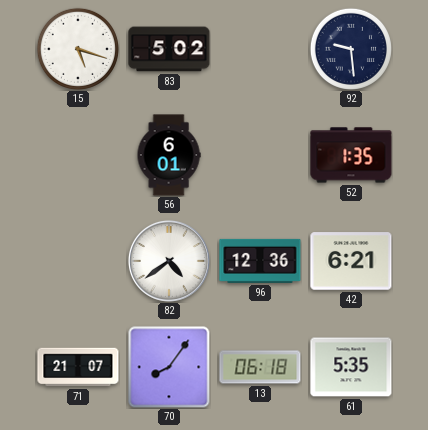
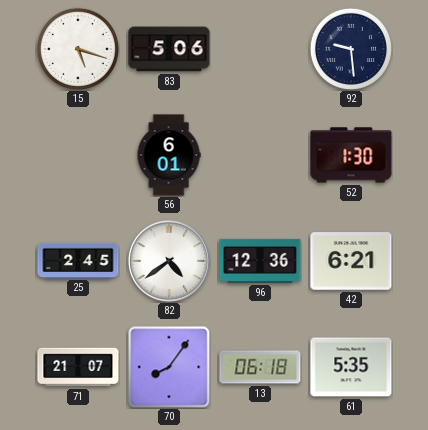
83: 5:02 -> 5:06 (169, 49)
52: 1:35 -> 1:30 (351, 155)
25: none -> 2:45 (78, 260)
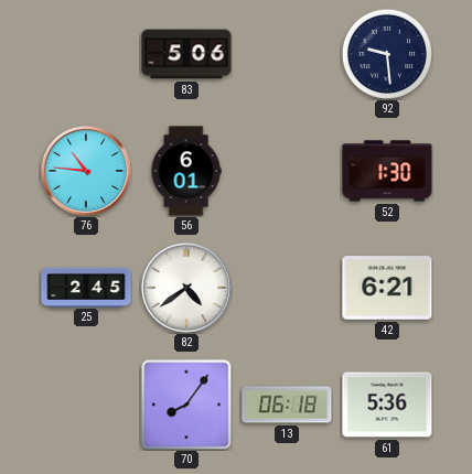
15: 5:18 -> none (78, 49)
76: none -> 10:46 (86, 171)
96: 12:36 -> none (260, 261)
71: 21:07 -> none (78, 367)
61: 5:35 -> 5:36 (387, 405)
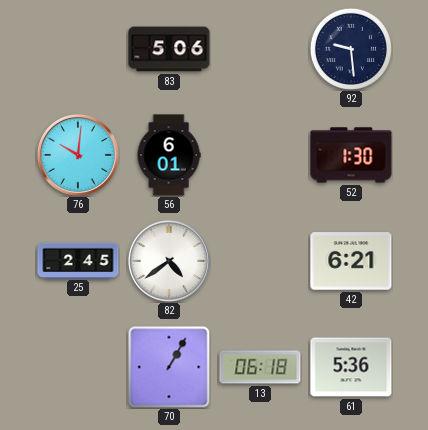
76: 10:46 -> 10:01 (78, 155)
70: 8:06 -> 1:05 (169, 367)
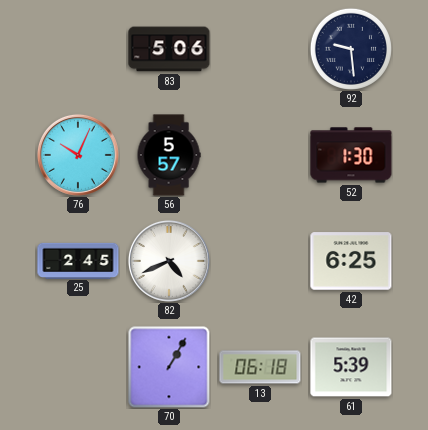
76: 10:01 -> 10:04 (78, 155)
56: 6:01 -> 5:57 (169, 155)
82: 4:39 -> 4:41 (169, 261)
42: 6:21 -> 6:25 (351, 261)
61: 5:36 -> 5:39 (351, 367)
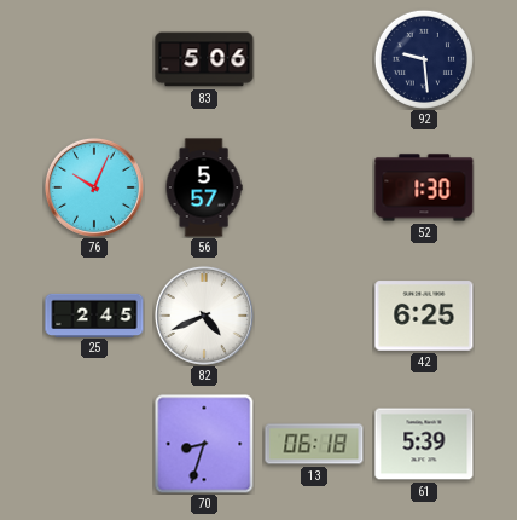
70: 1:05 -> 8:33 (204, 444)
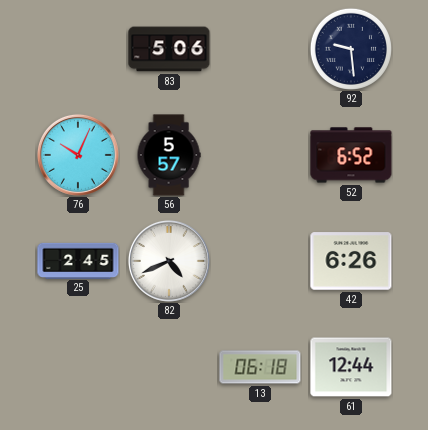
52: 1:30 -> 6:52 (351, 155)
42: 6:25 -> 6:26 (351, 261)
70: 8:33 -> none (204, 444)
61: 5:39 -> 12:44 (351, 367)
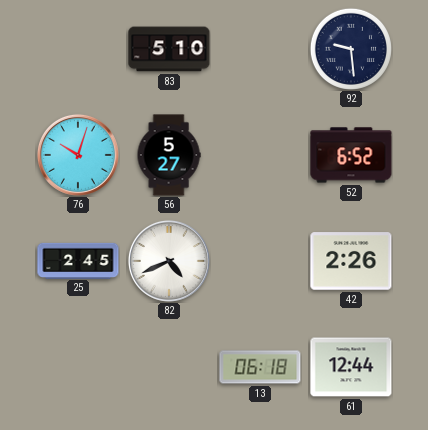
83: 5:06 -> 5:10 (169, 49)
76: 10:04 -> 10:03 (78, 155)
56: 5:57 -> 5:27 (169, 155)
42: 6:26 -> 2:26 (351, 261)
